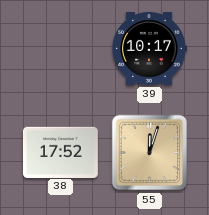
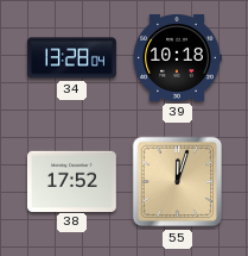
34: none -> 13:28 (71, 58)
39: 10:17 -> 10:18 (177, 57)
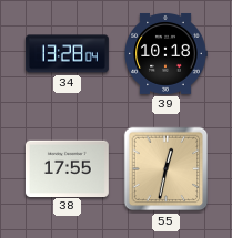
38: 17:52 -> 17:55 (67, 168)
55: 12:03 -> 12:32 (167, 169)
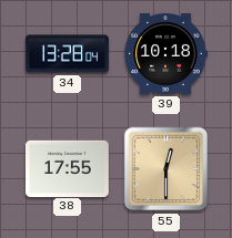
55: 12:32 -> 12:30 (167, 169)
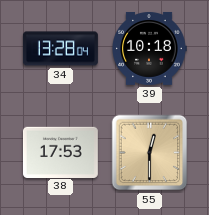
38: 17:55 -> 17:53 (60, 152)
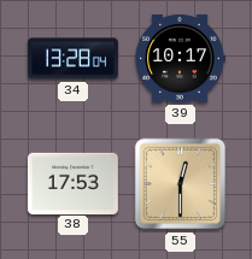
39: 10:18 -> 10:17 (180, 58)
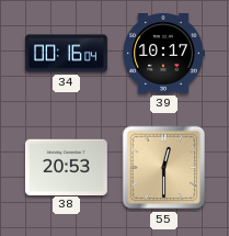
34: 13:28 -> 00:16 (66, 54)
38: 17:53 -> 20:53 (66, 167)
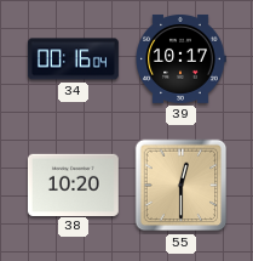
38: 20:53 -> 10:20 (73, 185)
